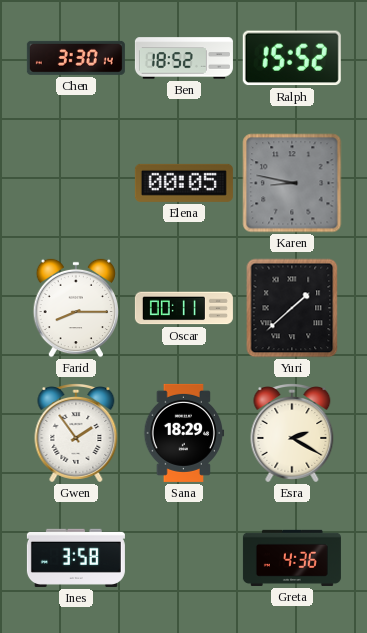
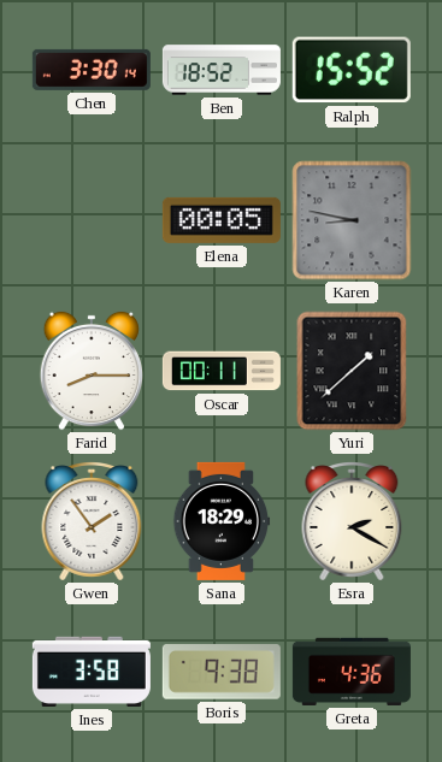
Boris: none -> 9:38 (222, 673)
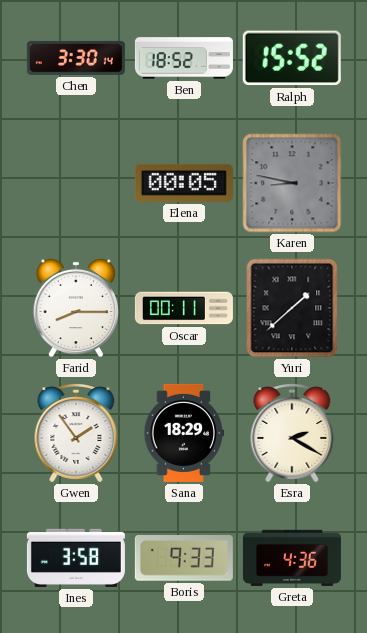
Boris: 9:38 -> 9:33 (184, 559)
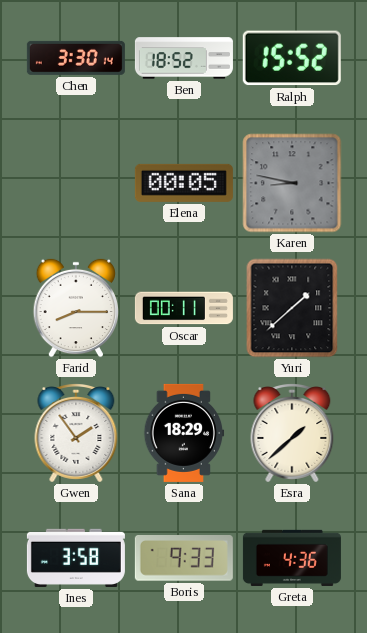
Esra: 2:20 -> 1:38 (292, 434)
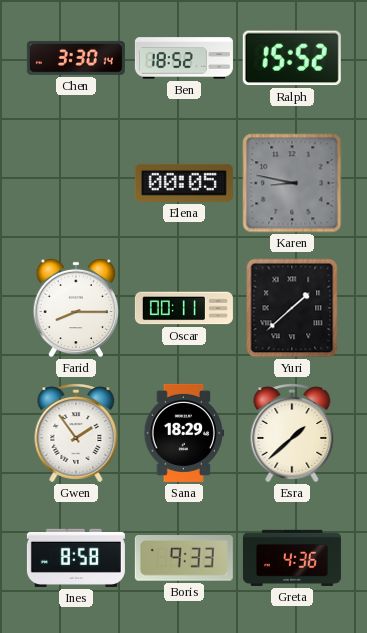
Ines: 3:58 -> 8:58 (76, 558)
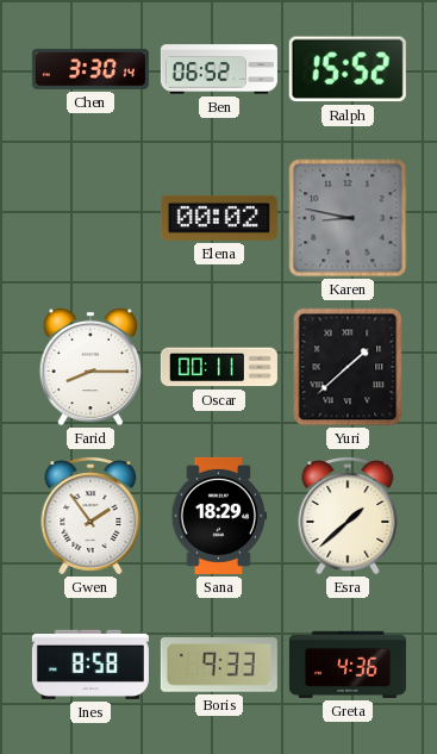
Ben: 18:52 -> 06:52 (219, 69)
Elena: 00:05 -> 00:02 (219, 218)
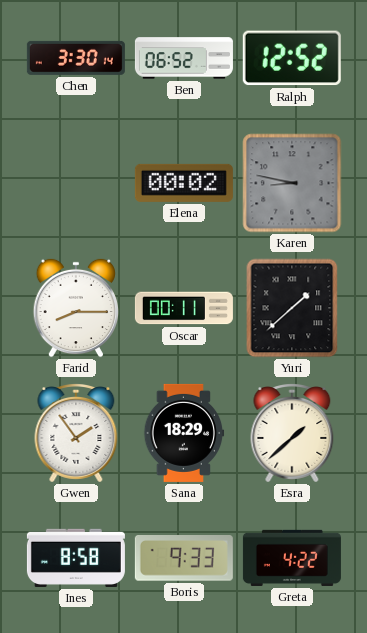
Ralph: 15:52 -> 12:52 (292, 58)
Greta: 4:36 -> 4:22 (292, 558)
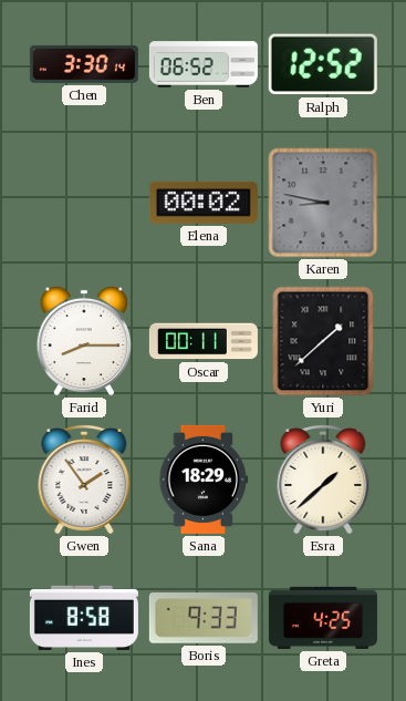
Greta: 4:22 -> 4:25 (323, 618)
